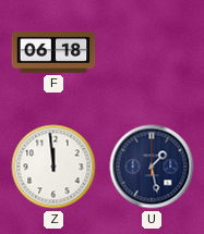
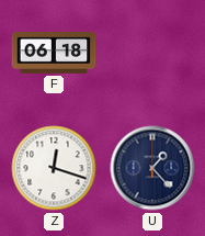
Z: 11:59 -> 12:18 (54, 168)
U: 1:28 -> 1:23 (152, 168)
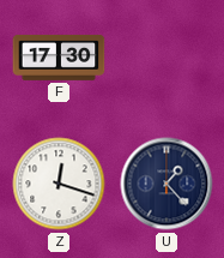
F: 06:18 -> 17:30 (59, 58)
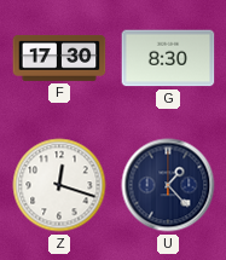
G: none -> 8:30 (168, 58)
